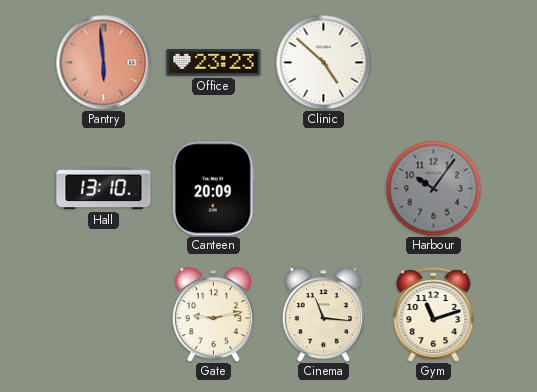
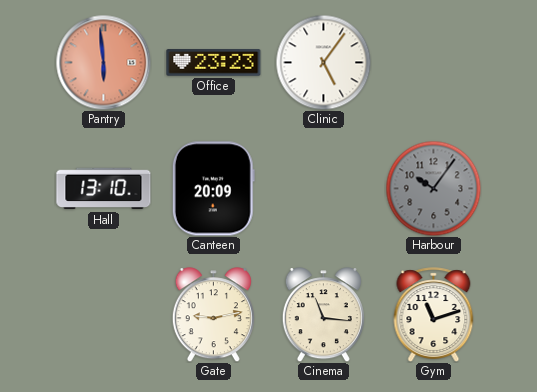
Clinic: 4:52 -> 5:06 (323, 62)
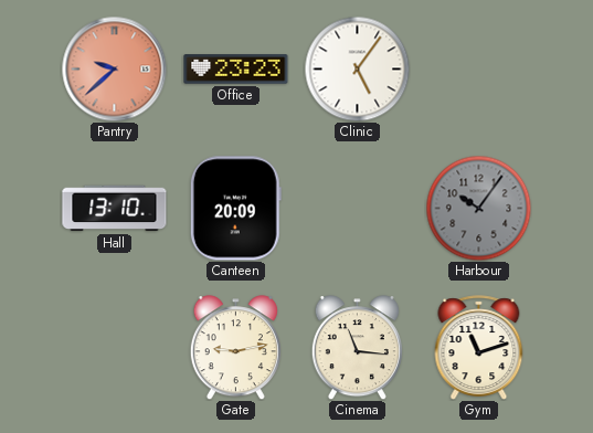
Pantry: 5:59 -> 9:38 (114, 68)
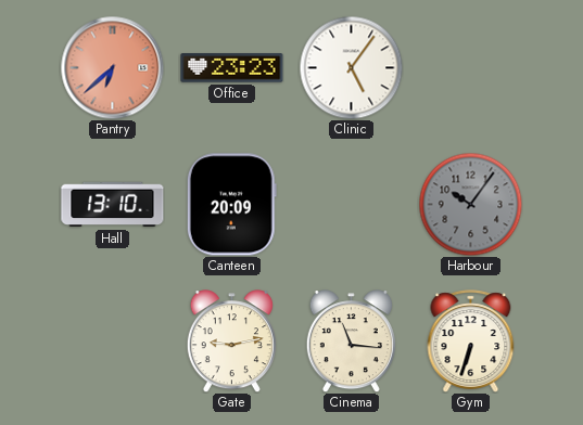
Pantry: 9:38 -> 6:38 (112, 67)
Gym: 11:12 -> 6:33 (471, 342)
